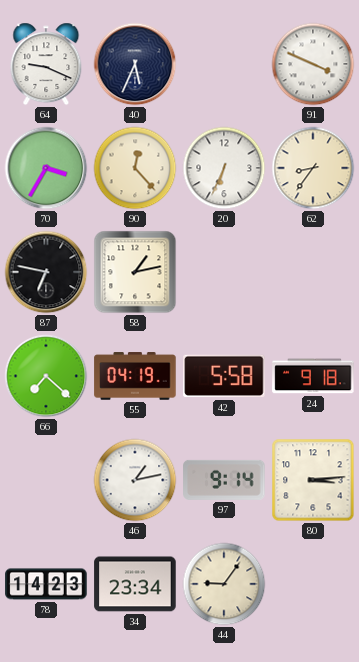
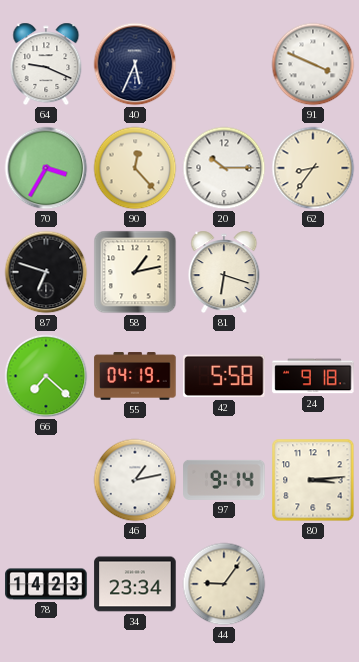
20: 6:34 -> 10:15 (224, 168)
87: 6:47 -> 6:48 (46, 272)
81: none -> 6:18 (224, 272)
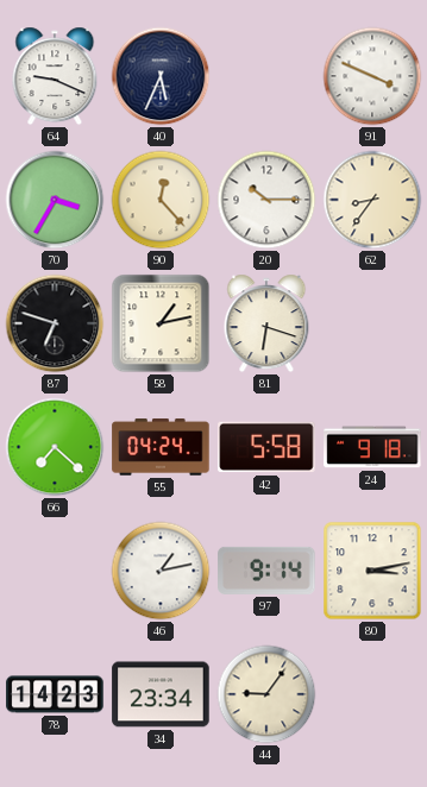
55: 04:19 -> 04:24 (161, 447)
80: 3:14 -> 3:13 (372, 571)
